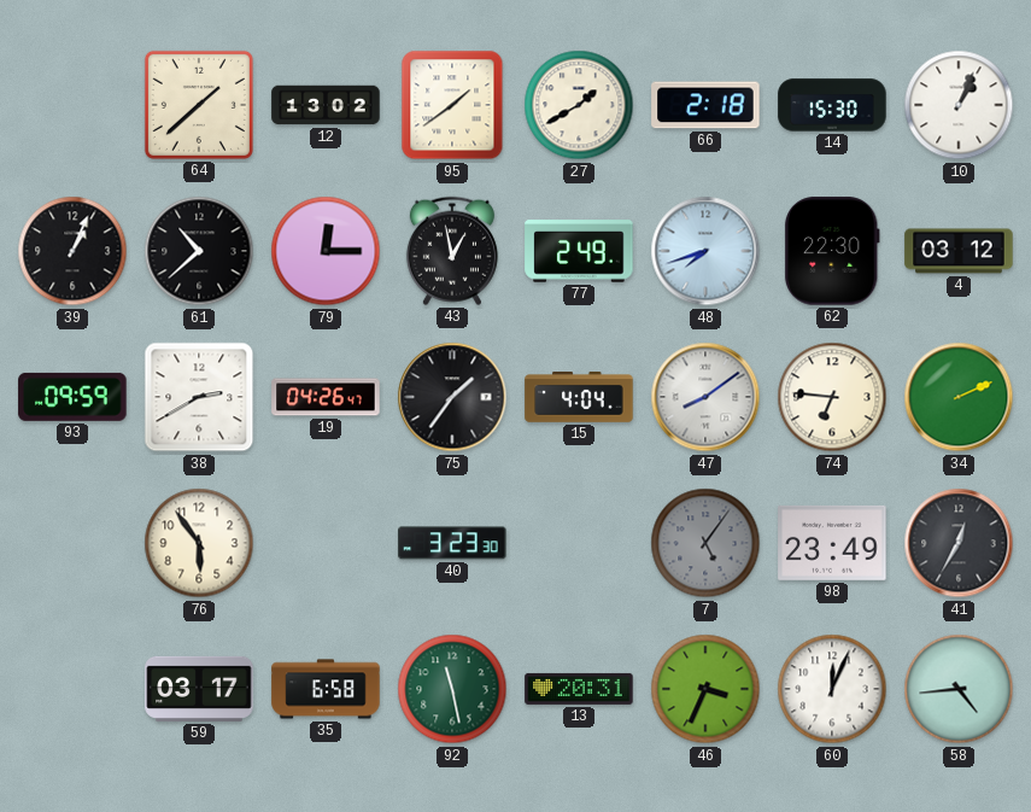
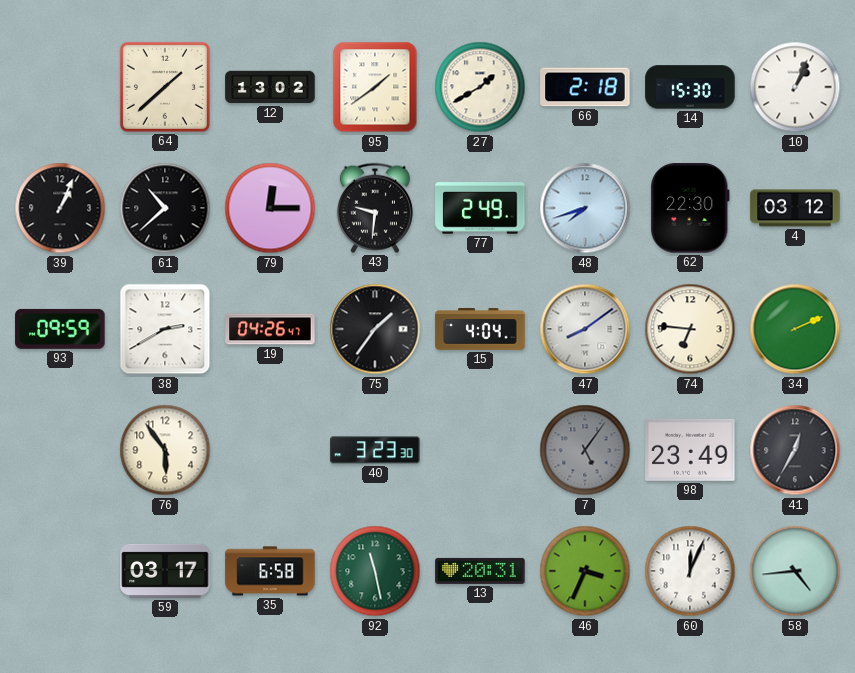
43: 12:58 -> 9:31 (375, 208)
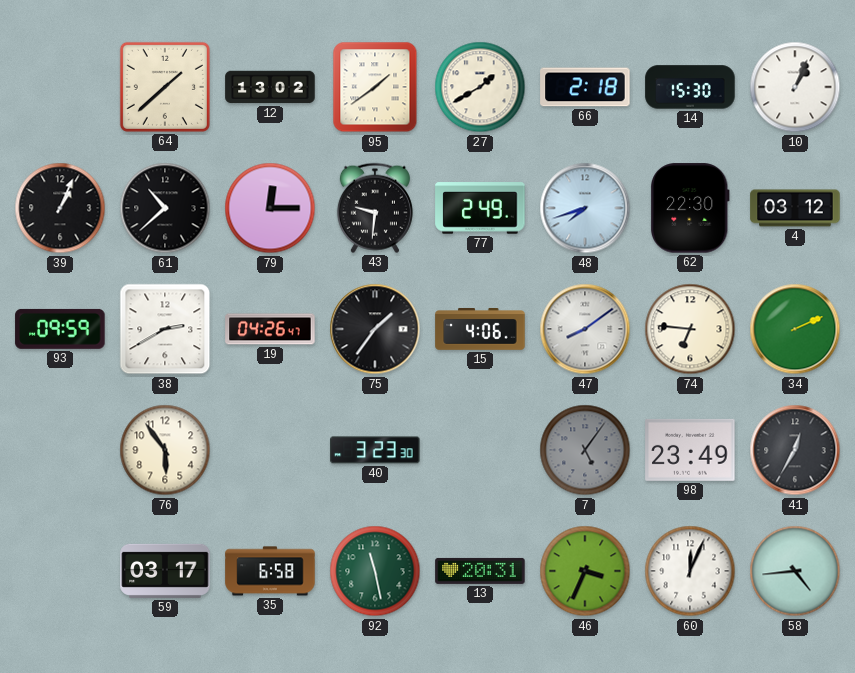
15: 4:04 -> 4:06 (480, 330)
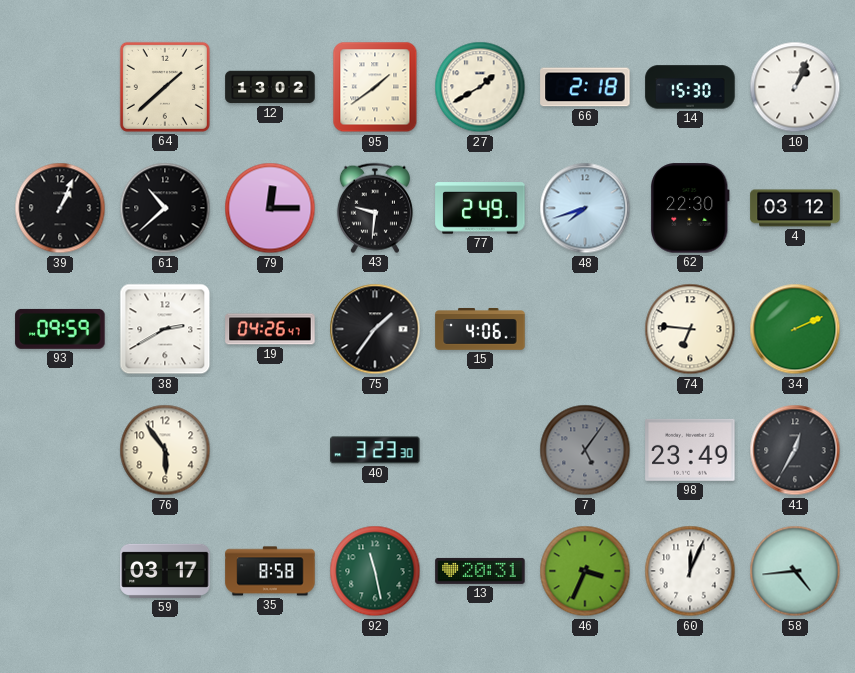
47: 8:09 -> none (585, 329)
35: 6:58 -> 8:58 (270, 571)
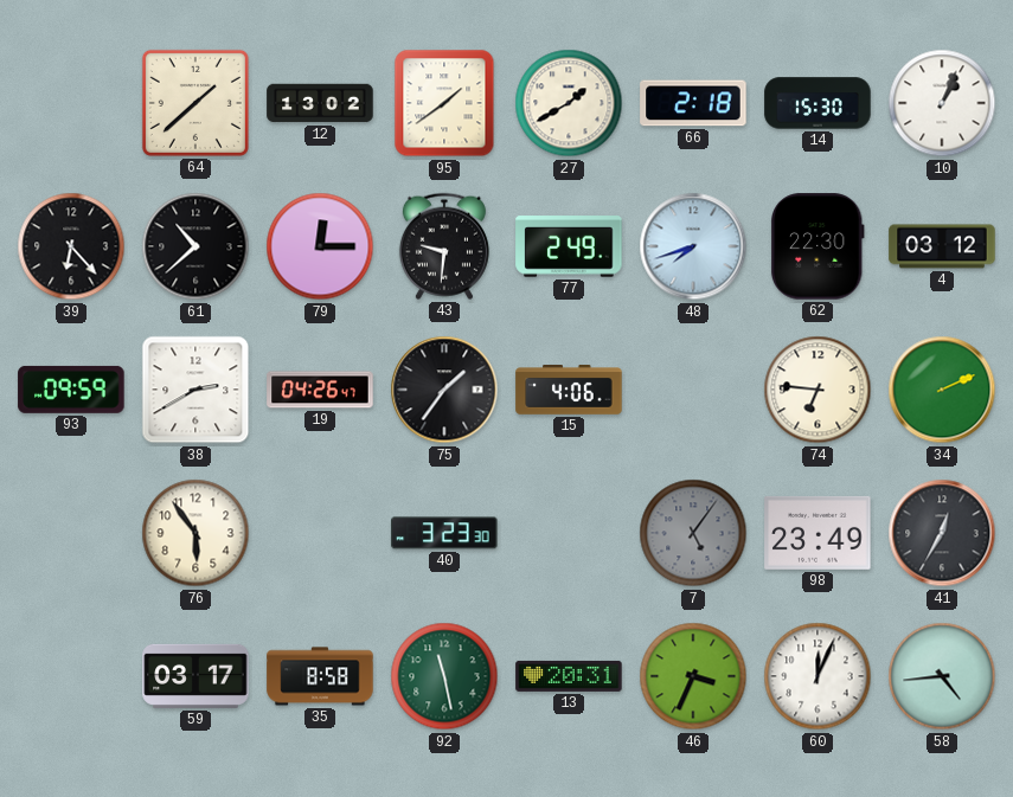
39: 1:04 -> 6:23 (71, 246)
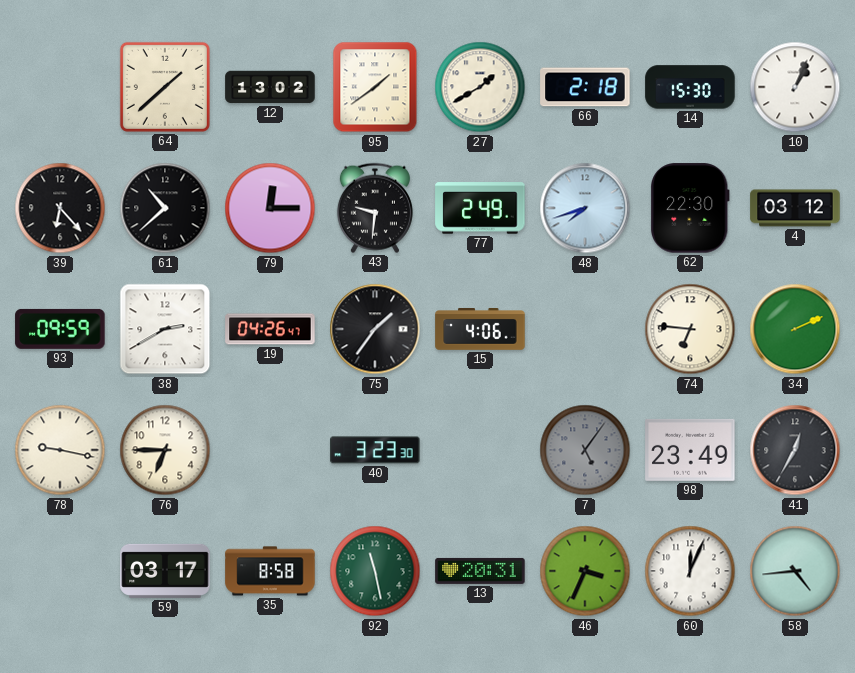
78: none -> 9:17 (60, 450)
76: 5:54 -> 6:45 (165, 450)
